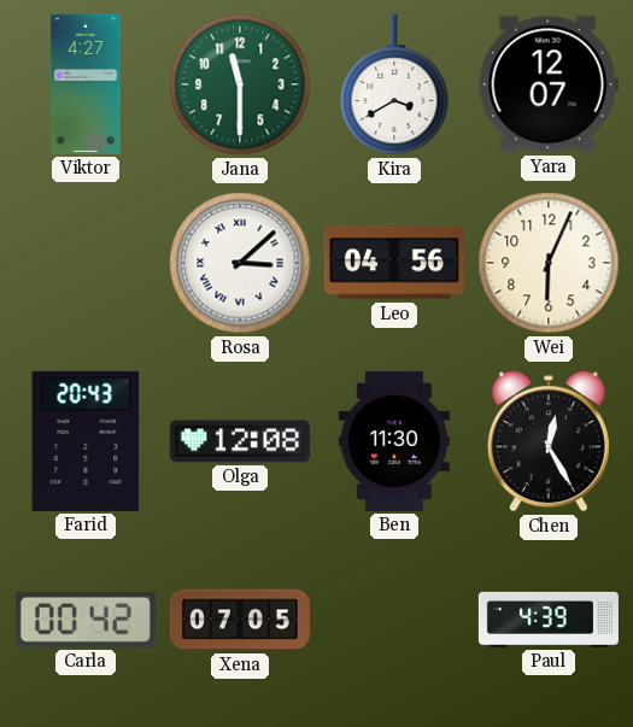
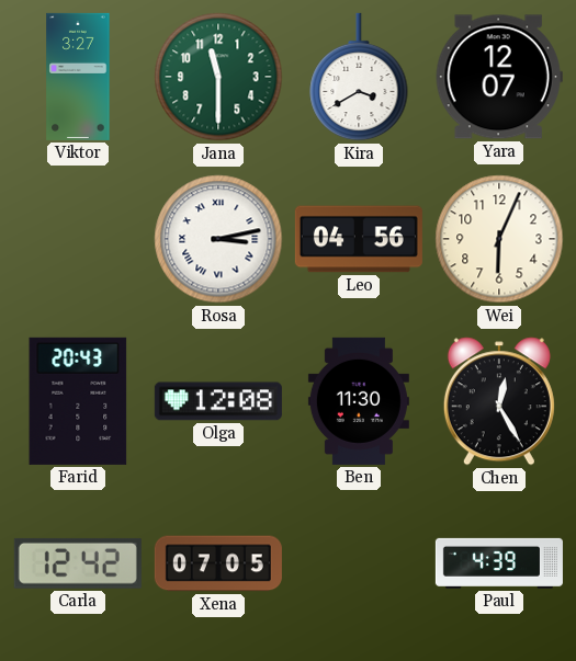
Viktor: 4:27 -> 3:27 (78, 77)
Rosa: 3:08 -> 3:13 (218, 239)
Carla: 00:42 -> 12:42 (78, 563)
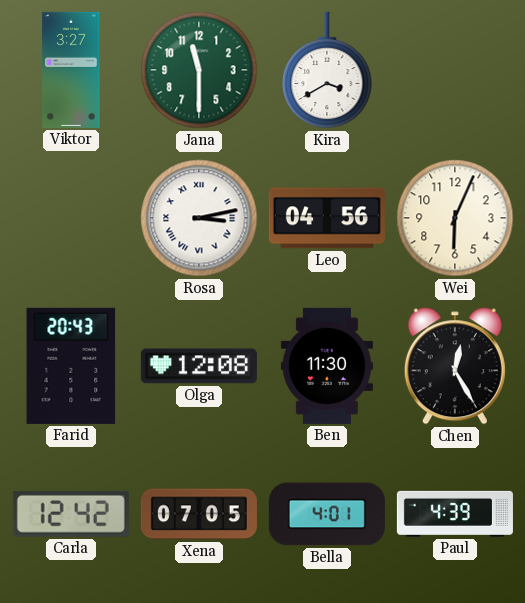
Yara: 12:07 -> none (499, 77)
Bella: none -> 4:01 (327, 514)
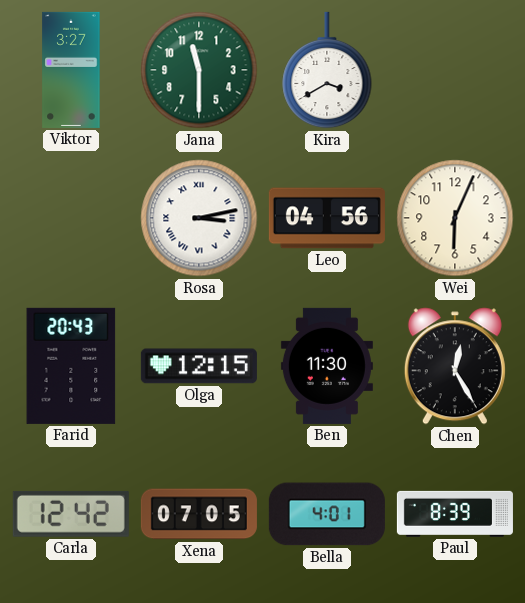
Olga: 12:08 -> 12:15 (199, 366)
Paul: 4:39 -> 8:39 (455, 514)
